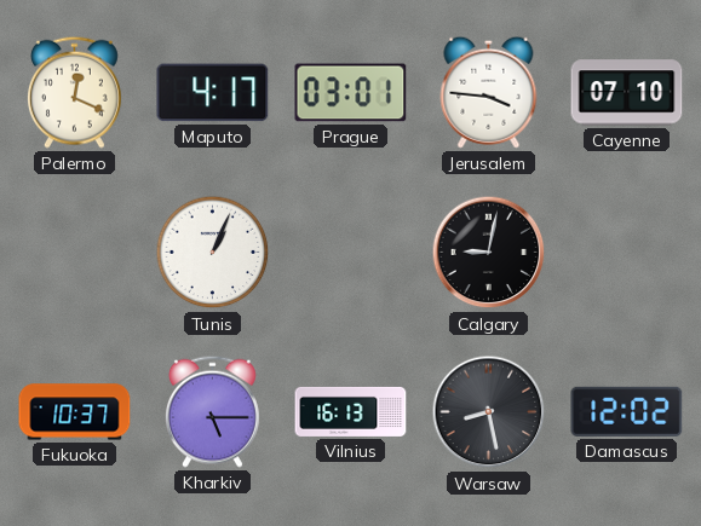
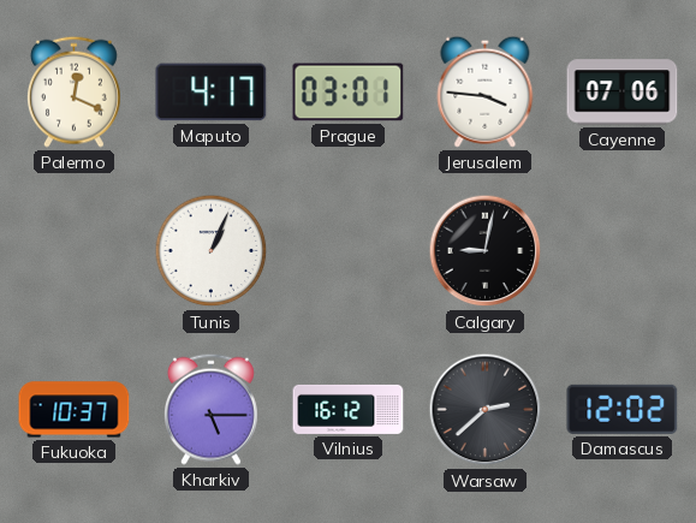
Cayenne: 07:10 -> 07:06 (623, 93)
Vilnius: 16:13 -> 16:12 (349, 409)
Warsaw: 8:28 -> 2:38 (486, 410)
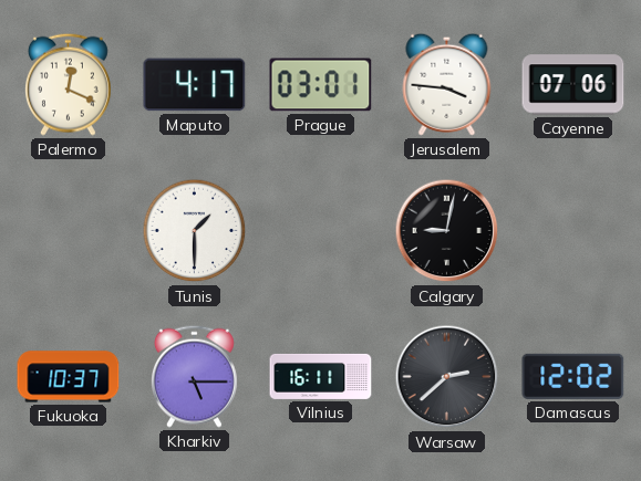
Tunis: 1:04 -> 1:30 (195, 231)
Vilnius: 16:12 -> 16:11 (321, 376)
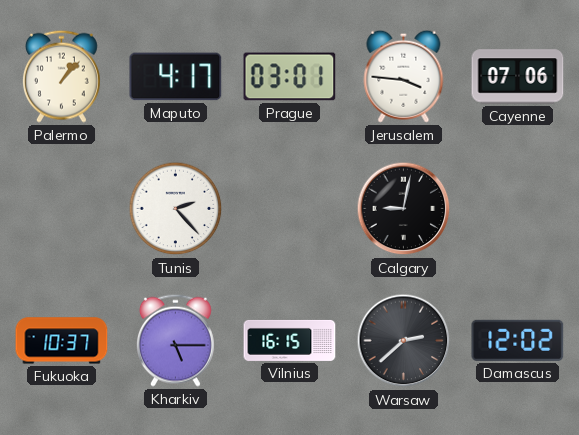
Palermo: 12:19 -> 1:07 (61, 76)
Tunis: 1:30 -> 2:23 (176, 209)
Vilnius: 16:11 -> 16:15 (290, 340)
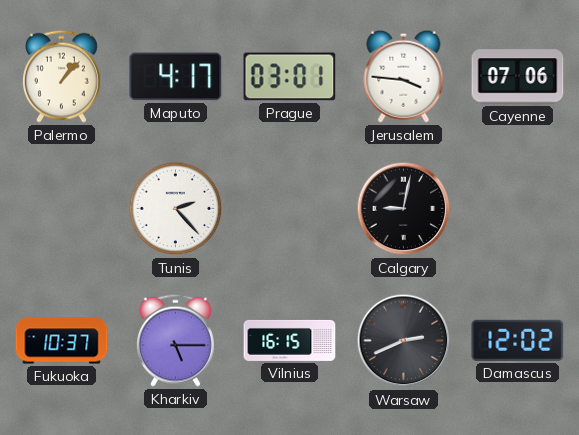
Warsaw: 2:38 -> 2:41 (404, 341)
